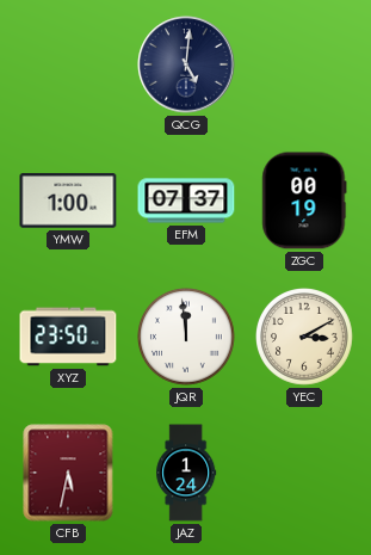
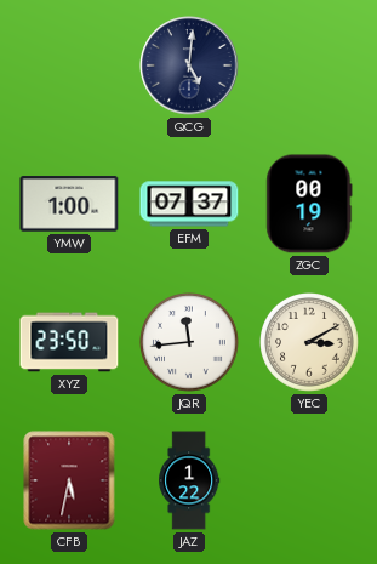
JQR: 11:59 -> 11:44 (190, 343)
JAZ: 1:24 -> 1:22 (189, 480)
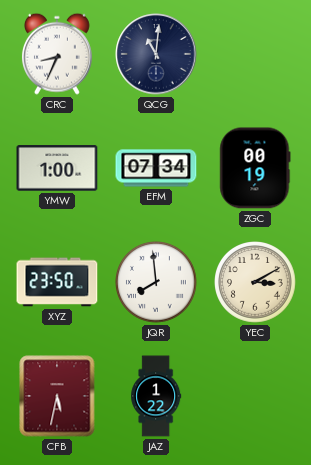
CRC: none -> 8:34 (57, 54)
QCG: 5:01 -> 11:01 (156, 54)
EFM: 07:37 -> 07:34 (156, 168)
JQR: 11:44 -> 7:59 (157, 283)
